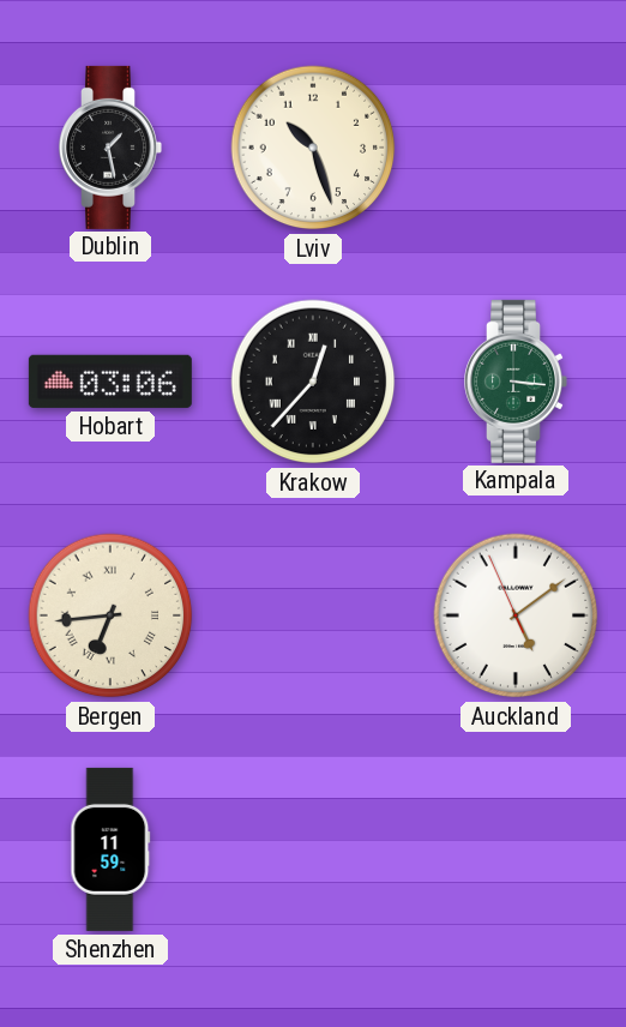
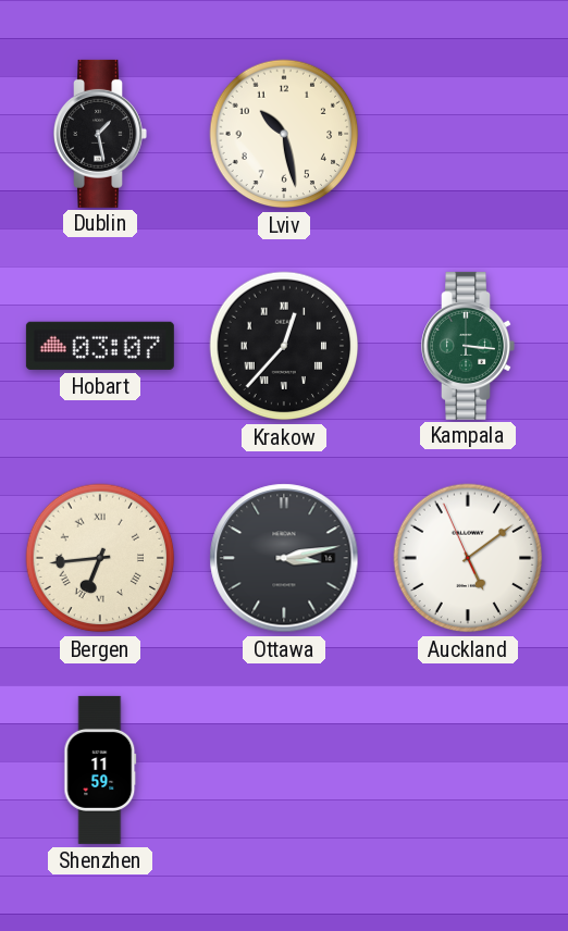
Lviv: 10:27 -> 10:28 (284, 134)
Hobart: 03:06 -> 03:07 (100, 346)
Ottawa: none -> 3:13 (284, 558)
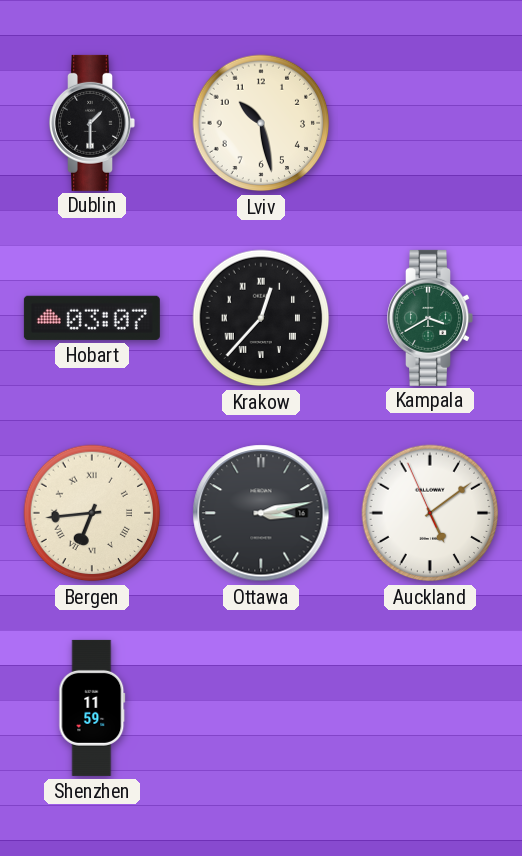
Dublin: 1:28 -> 1:30 (92, 123)
Kampala: 3:16 -> 3:40 (430, 318)
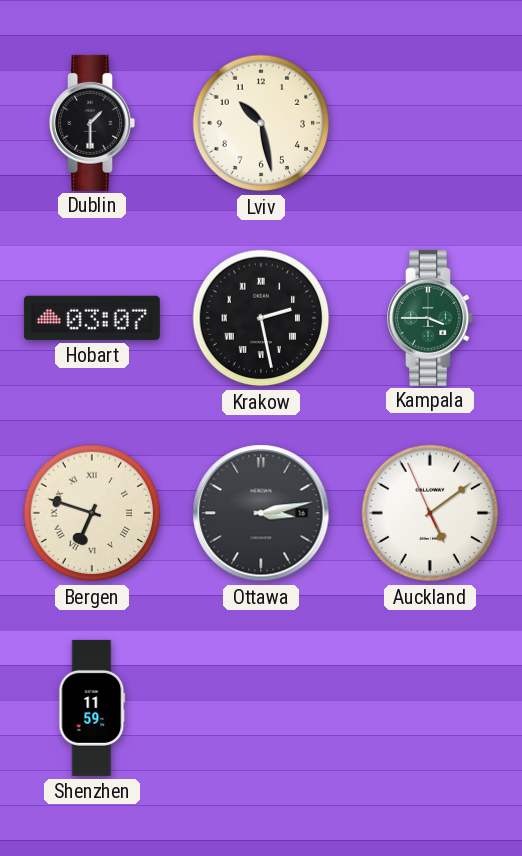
Krakow: 12:37 -> 2:28 (261, 318)
Kampala: 3:40 -> 3:45 (430, 318)
Bergen: 6:44 -> 6:48 (92, 513)
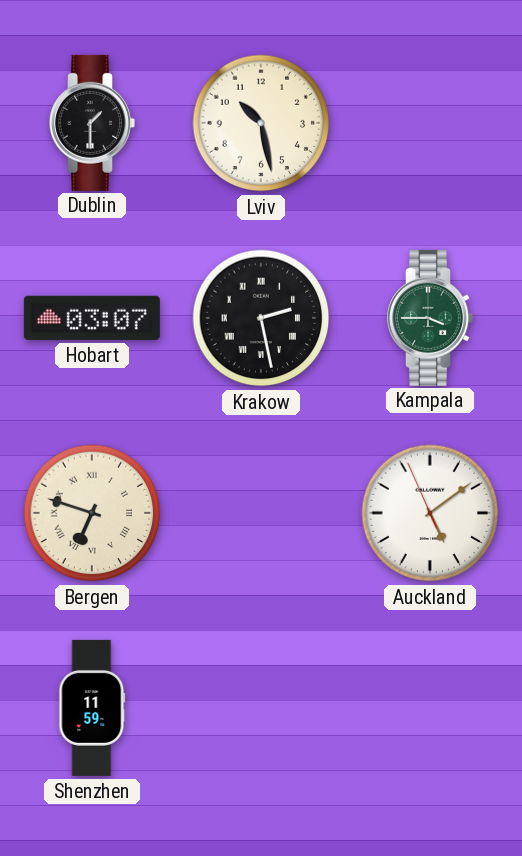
Ottawa: 3:13 -> none (261, 513)
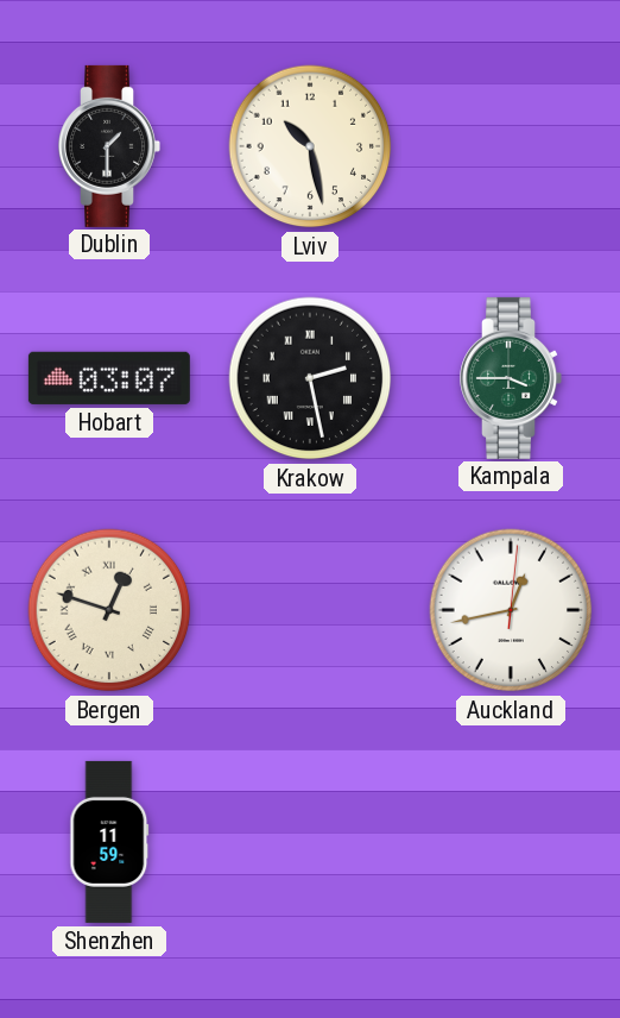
Bergen: 6:48 -> 12:48 (109, 610)
Auckland: 5:08 -> 12:43 (511, 610)
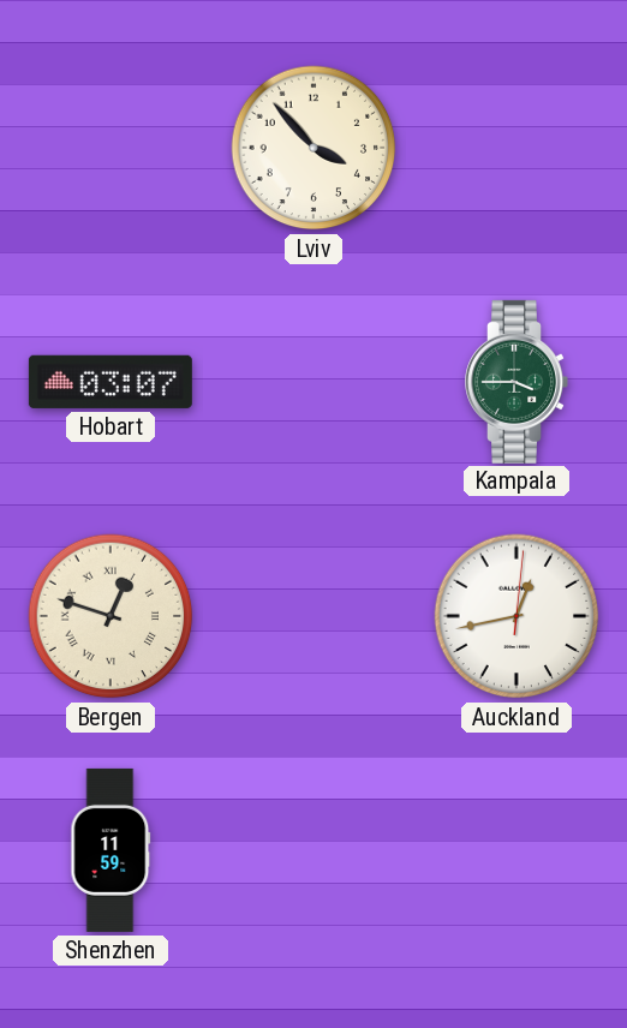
Dublin: 1:30 -> none (109, 146)
Lviv: 10:28 -> 3:53 (313, 148)
Krakow: 2:28 -> none (310, 378)
